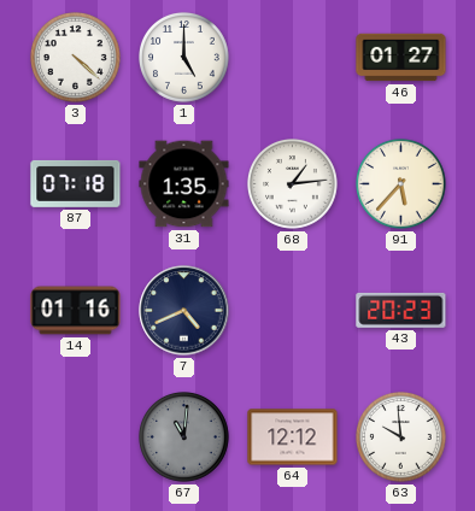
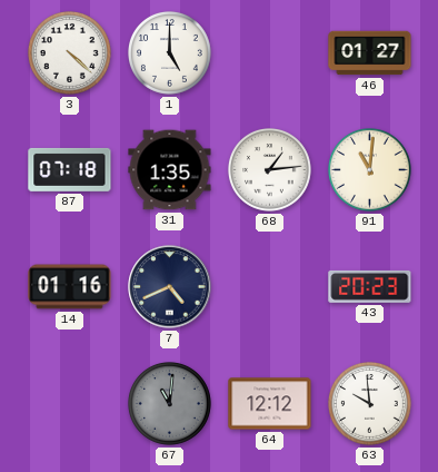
91: 5:37 -> 11:01 (370, 170)
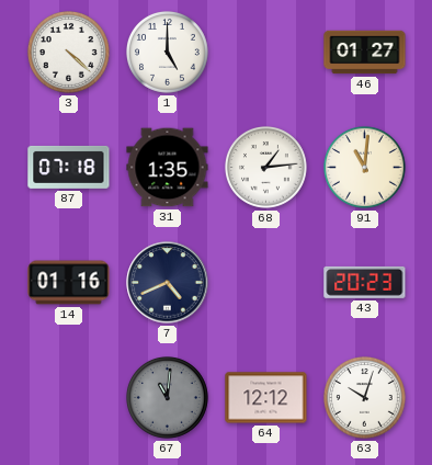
63: 9:59 -> 10:03 (365, 398)
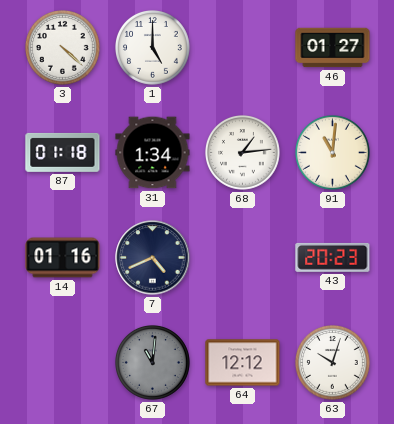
87: 07:18 -> 01:18 (63, 152)
31: 1:35 -> 1:34 (153, 153)
